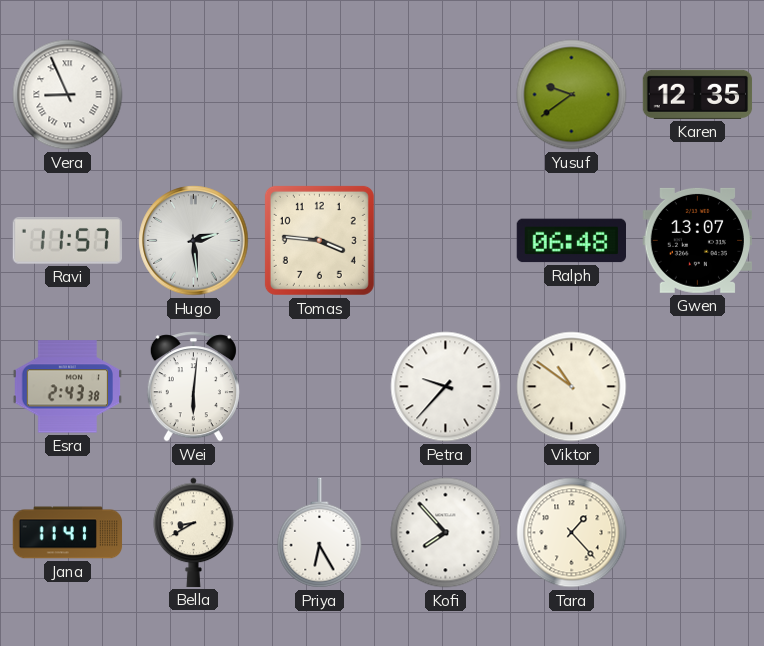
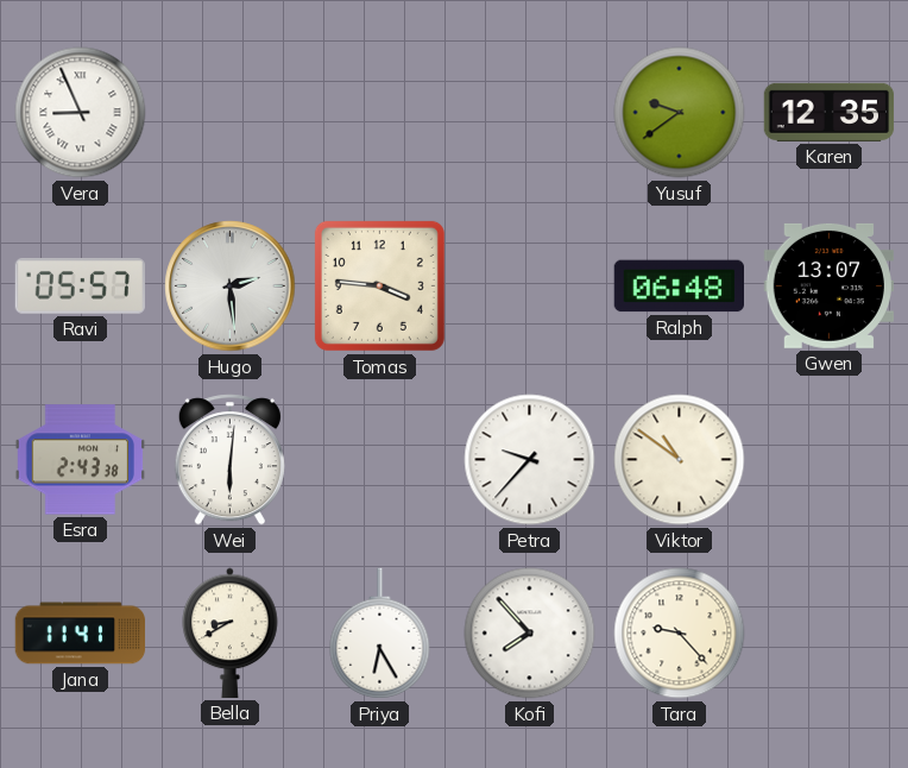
Ravi: 11:57 -> 05:57 (80, 287)
Tara: 1:23 -> 9:23 (680, 634)
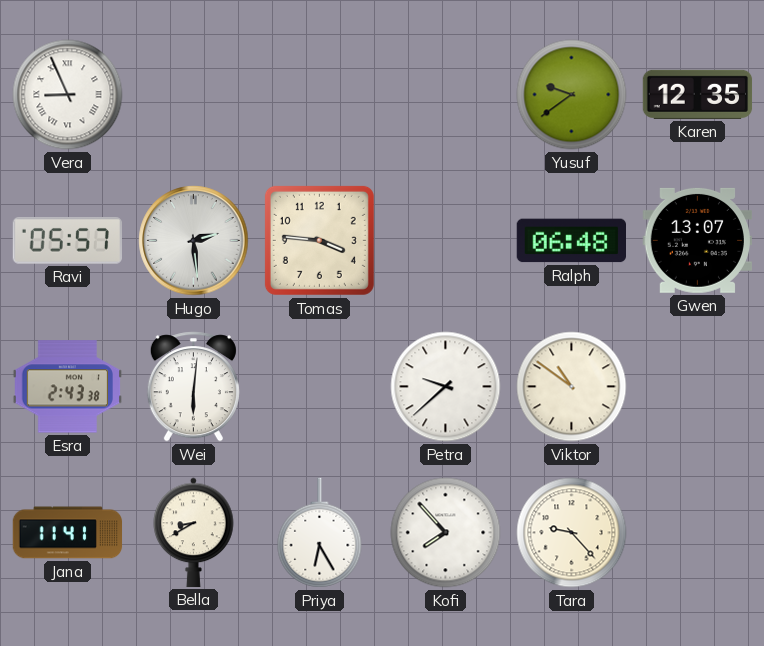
Petra: 9:37 -> 9:38 (446, 387)
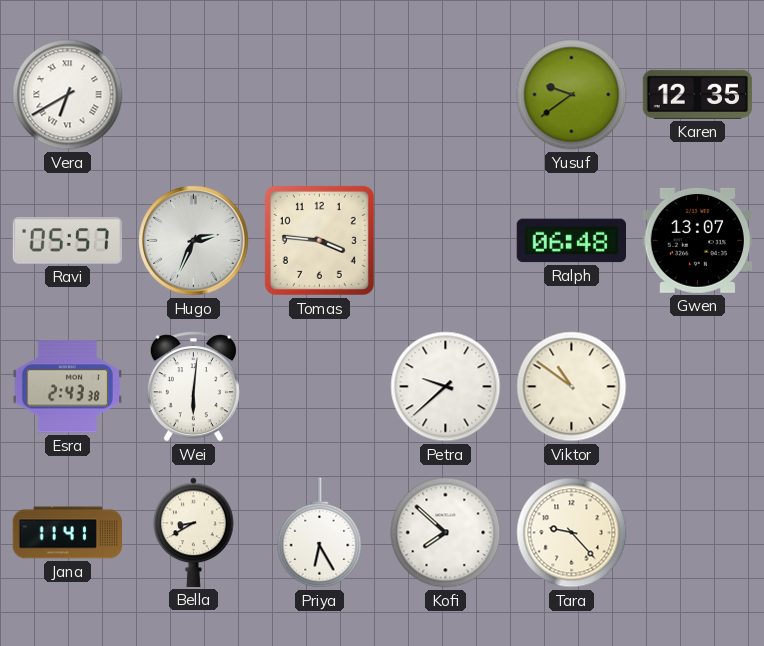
Vera: 8:56 -> 6:40 (68, 95)
Hugo: 2:29 -> 2:34 (194, 241)
Kofi: 7:53 -> 7:52 (446, 533)
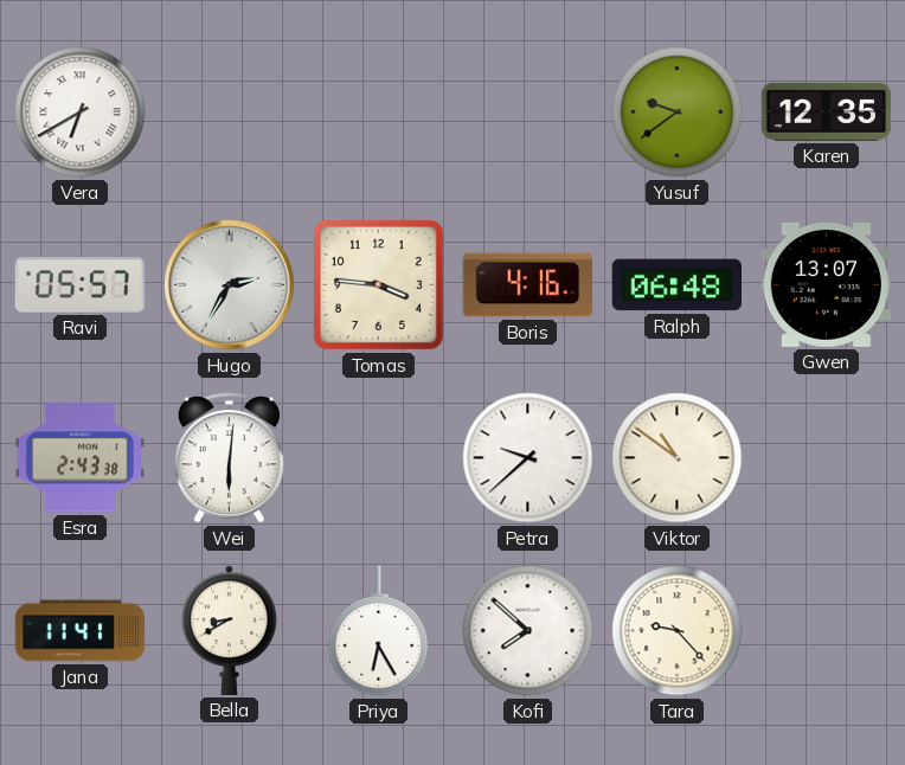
Hugo: 2:34 -> 2:35 (230, 285)
Boris: none -> 4:16 (527, 285)
